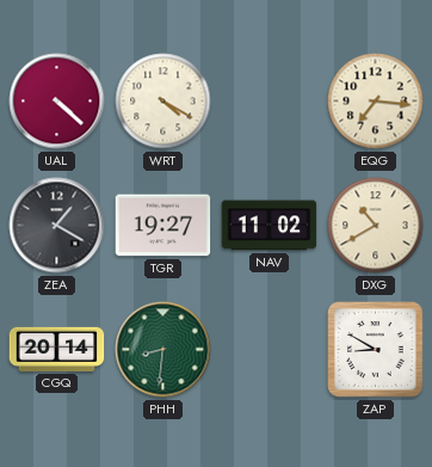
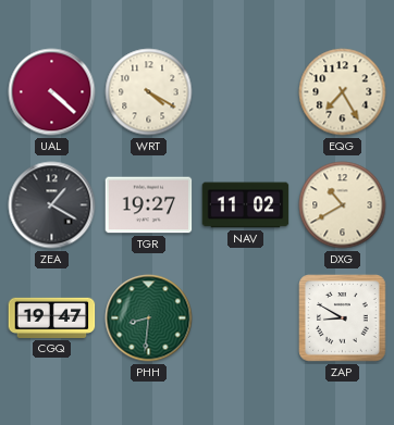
EQG: 7:16 -> 7:25 (343, 92)
CGQ: 20:14 -> 19:47 (52, 317)
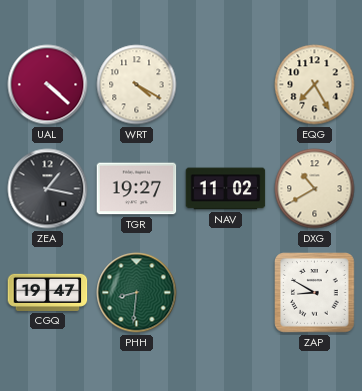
ZEA: 1:20 -> 1:17 (48, 189)
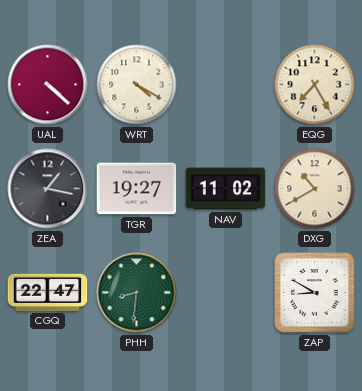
CGQ: 19:47 -> 22:47 (48, 292)
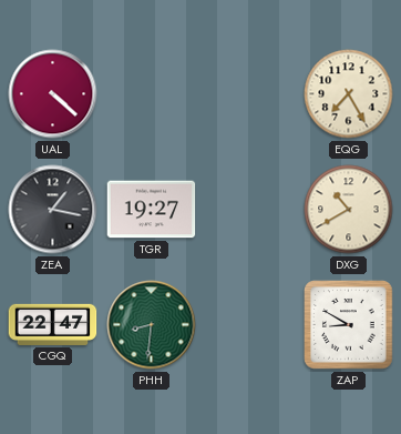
WRT: 4:20 -> none (137, 85)
NAV: 11:02 -> none (226, 189)
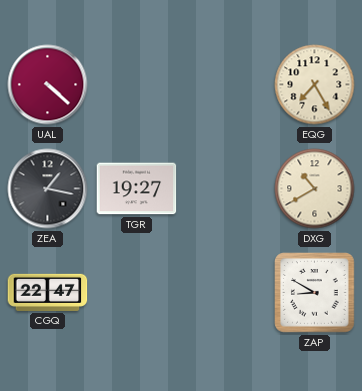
PHH: 8:31 -> none (152, 325)
